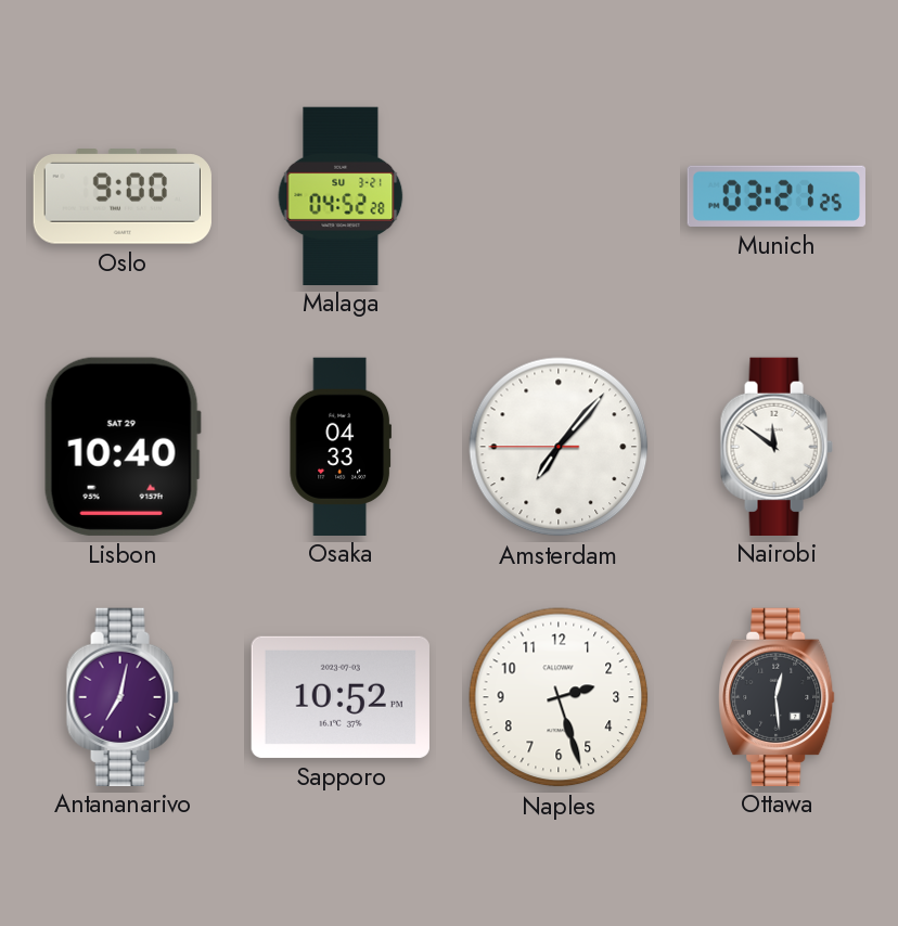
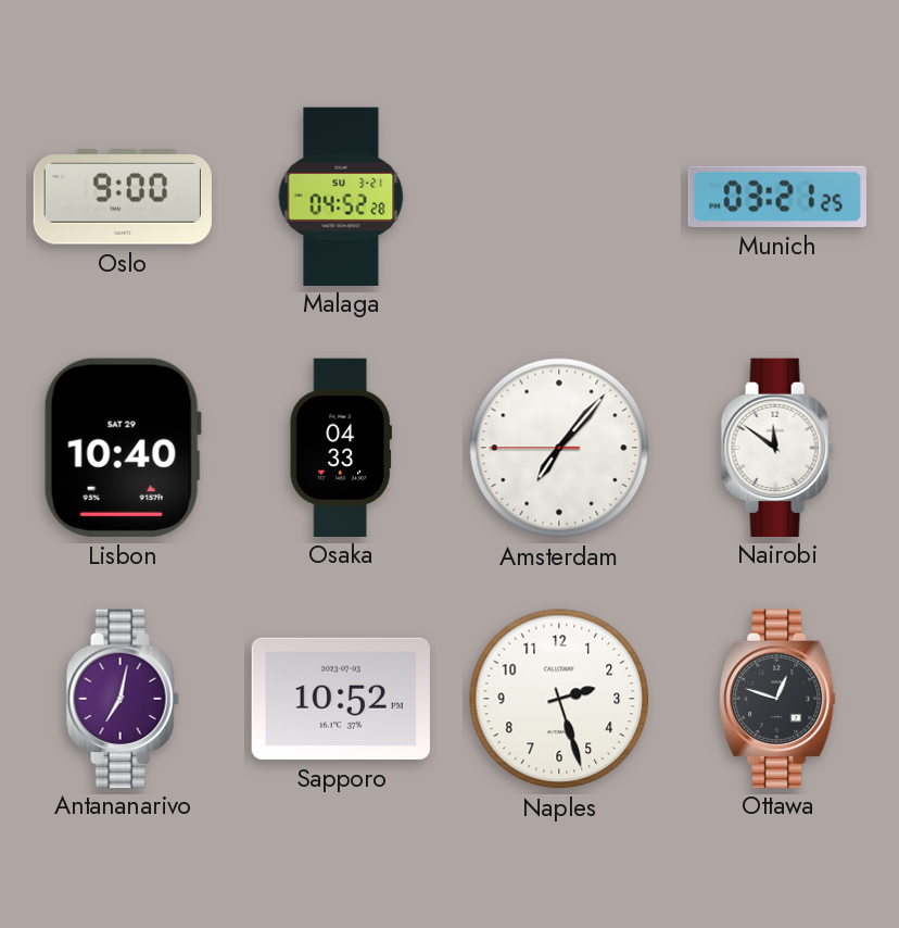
Ottawa: 12:29 -> 12:48 (777, 698)
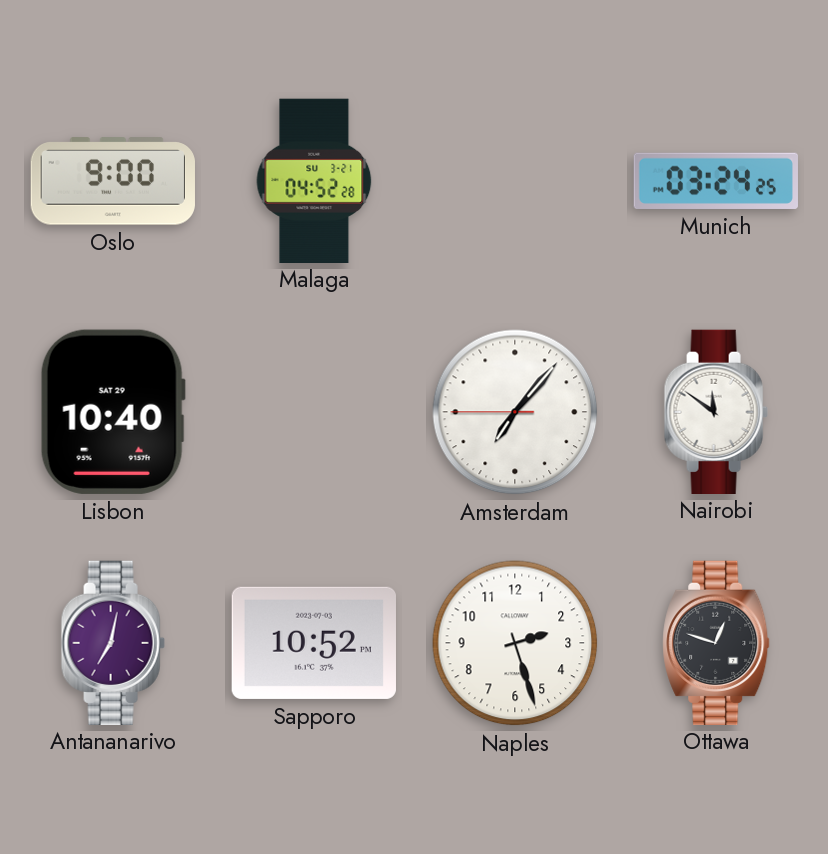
Munich: 03:21 -> 03:24 (716, 181)
Osaka: 04:33 -> none (341, 447)
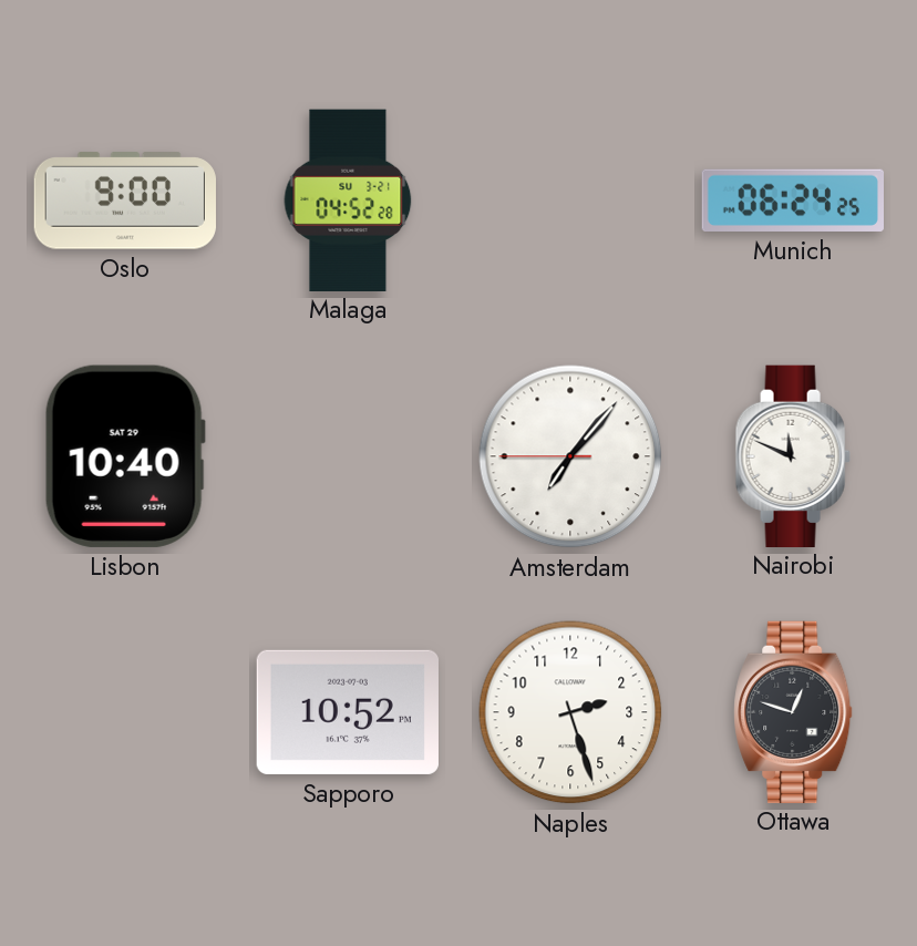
Munich: 03:24 -> 06:24 (793, 200)
Nairobi: 11:51 -> 11:49 (793, 455)
Antananarivo: 7:02 -> none (113, 642)
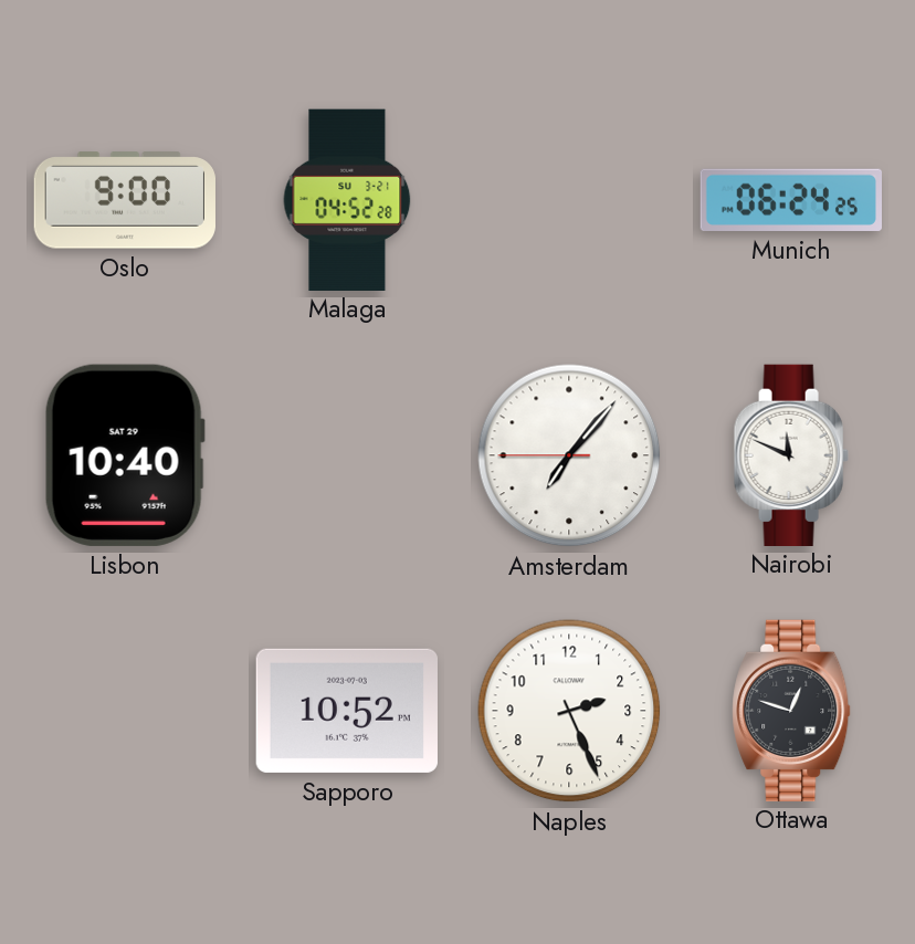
Naples: 2:27 -> 2:26 (569, 711)
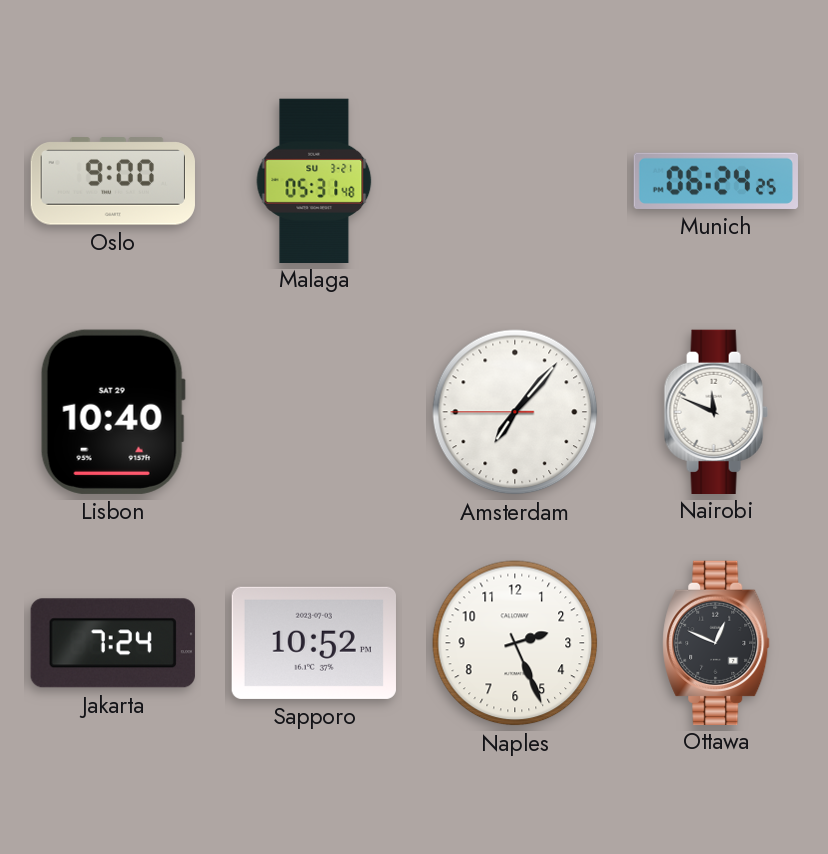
Malaga: 04:52 -> 05:31 (314, 180)
Jakarta: none -> 7:24 (113, 643)
Ottawa: 12:48 -> 12:49 (716, 642)
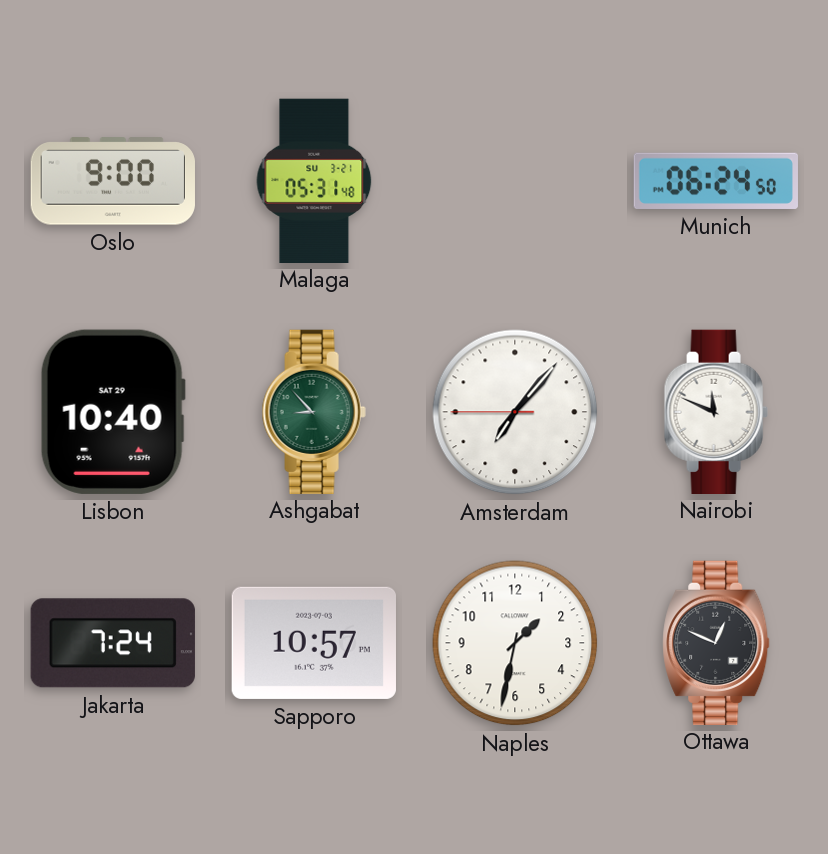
Munich: 06:24:25 -> 06:24:50 (716, 181)
Ashgabat: none -> 8:53 (314, 411)
Sapporo: 10:52 -> 10:57 (314, 643)
Naples: 2:26 -> 1:32 (515, 643)
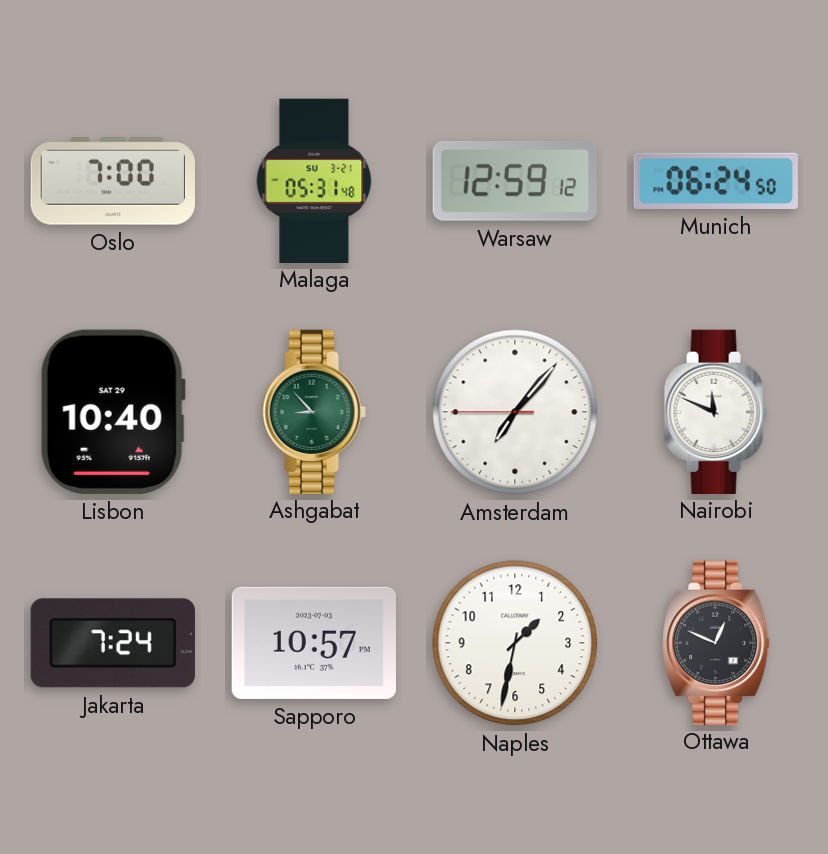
Oslo: 9:00 -> 7:00 (113, 181)
Warsaw: none -> 12:59 (515, 181)
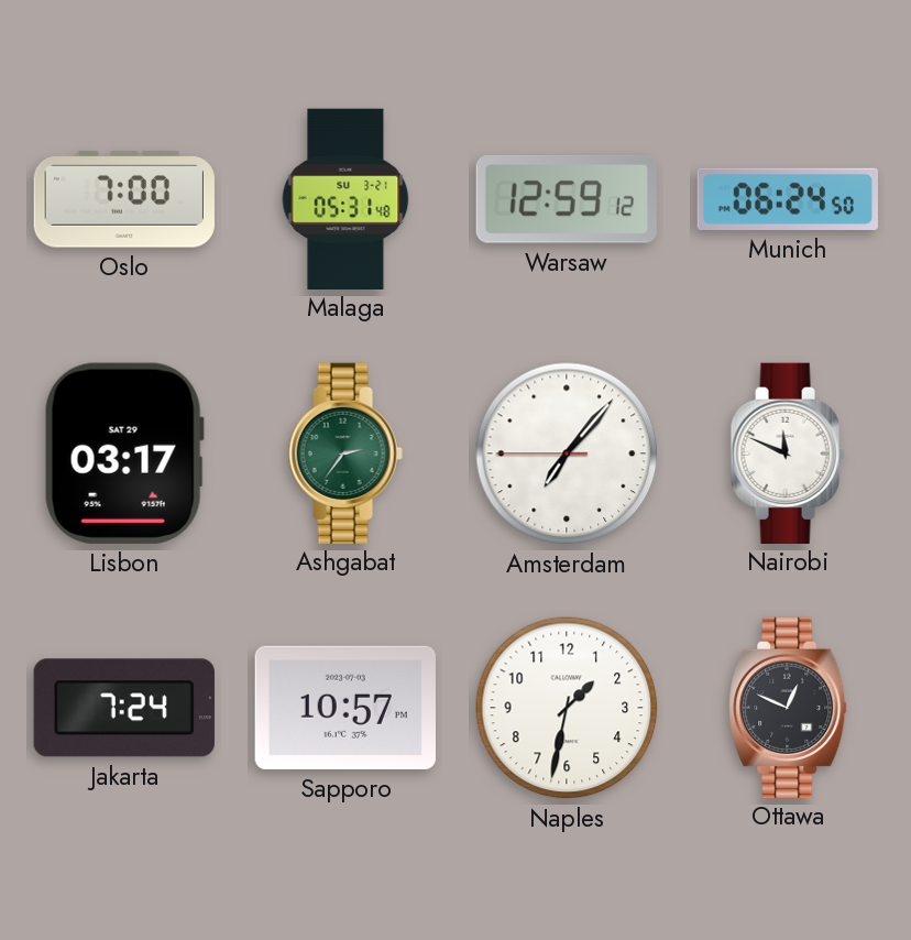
Lisbon: 10:40 -> 03:17 (124, 453)
Ashgabat: 8:53 -> 2:36 (345, 452)
